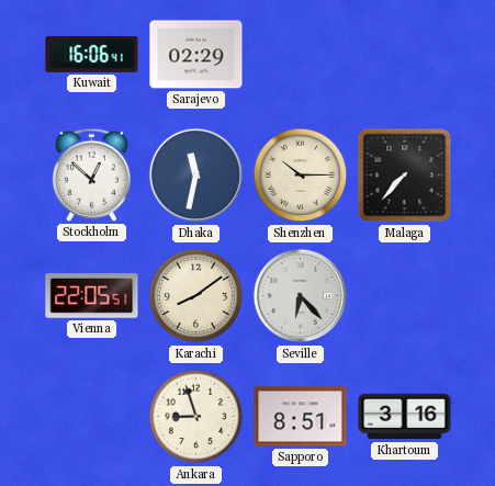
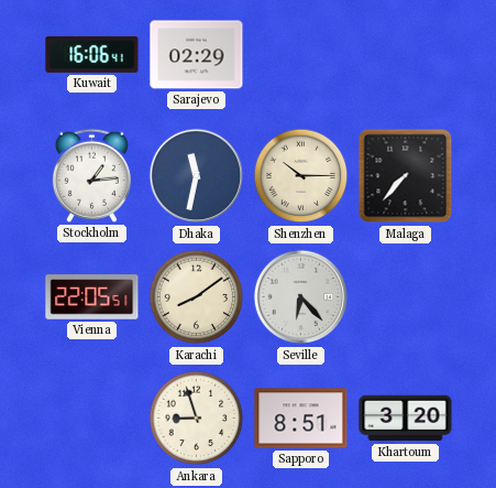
Stockholm: 12:52 -> 1:14 (91, 175)
Khartoum: 3:16 -> 3:20 (406, 419)
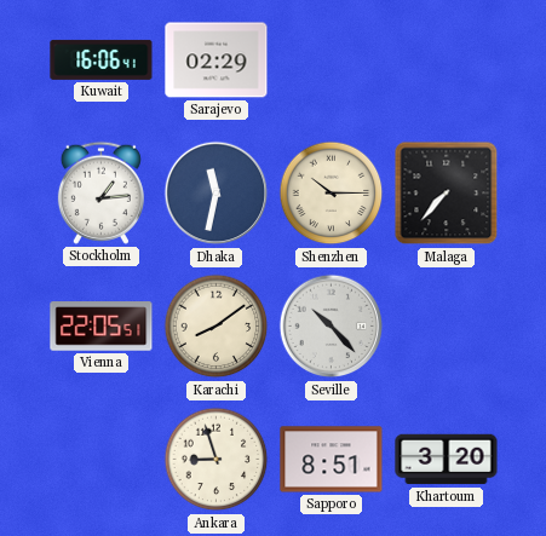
Seville: 6:23 -> 10:23 (332, 327)
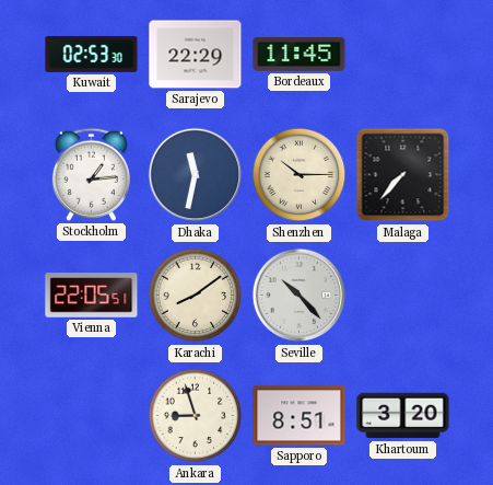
Kuwait: 16:06 -> 02:53 (92, 54)
Sarajevo: 02:29 -> 22:29 (196, 55)
Bordeaux: none -> 11:45 (300, 54)
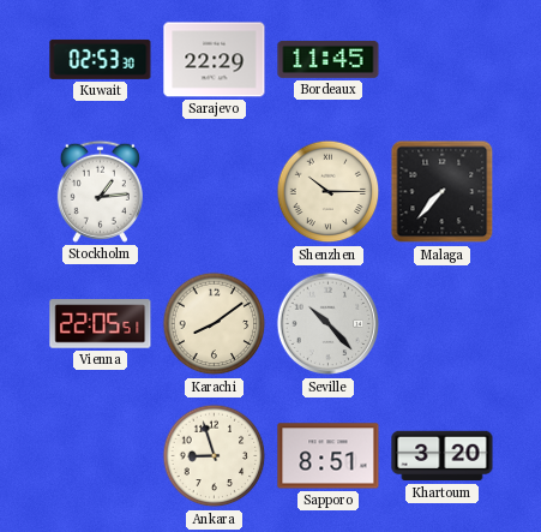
Dhaka: 11:32 -> none (196, 175)
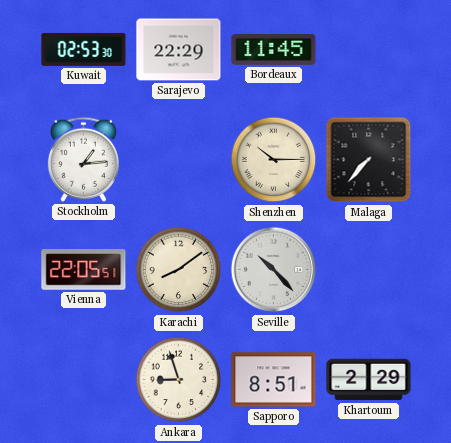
Khartoum: 3:20 -> 2:29 (369, 380)
